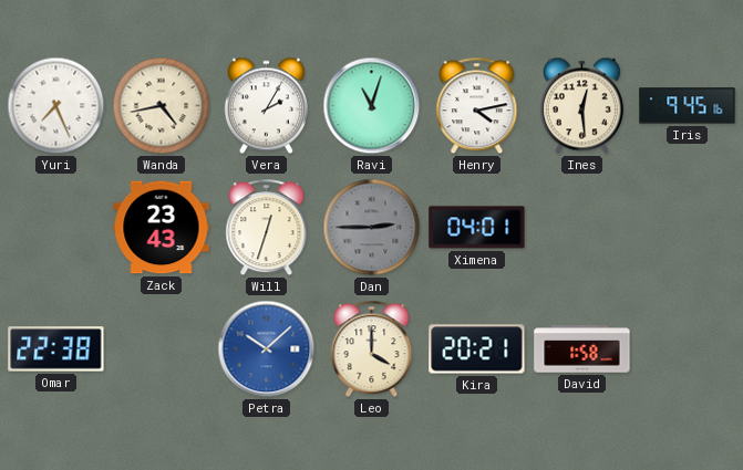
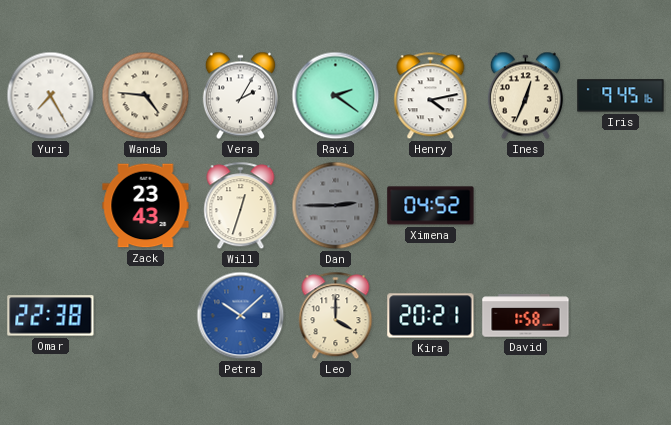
Yuri: 7:26 -> 7:25 (51, 96)
Wanda: 4:43 -> 4:46 (146, 96)
Ravi: 11:03 -> 2:21 (336, 96)
Ines: 12:29 -> 12:34 (525, 96)
Ximena: 04:01 -> 04:52 (431, 206)
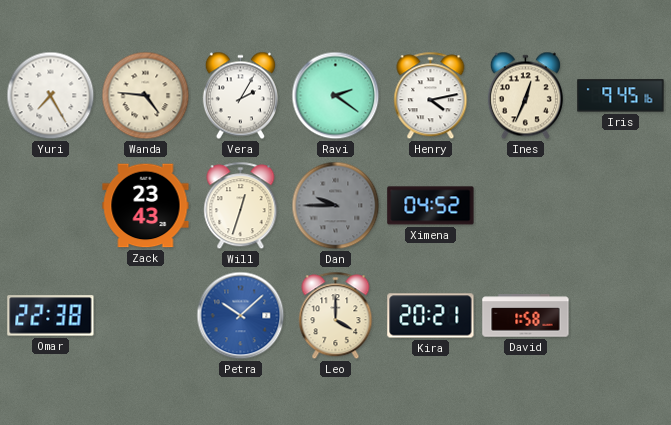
Dan: 2:45 -> 9:45 (336, 206)
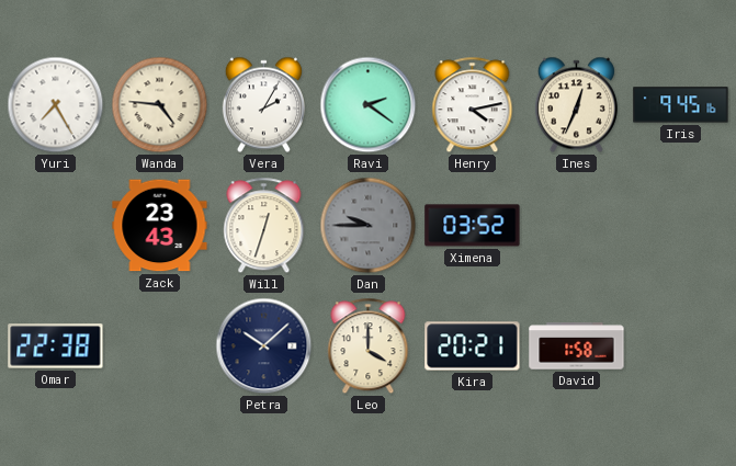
Ximena: 04:52 -> 03:52 (473, 226)
Petra dial: blue -> navy (264, 346)
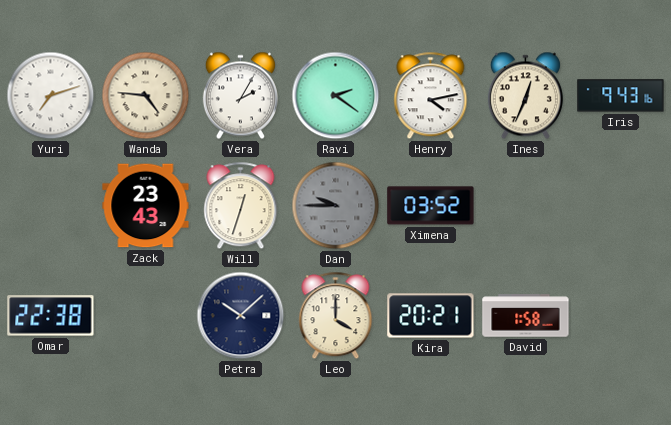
Yuri: 7:25 -> 7:12 (51, 96)
Iris: 9:45 -> 9:43 (621, 96)
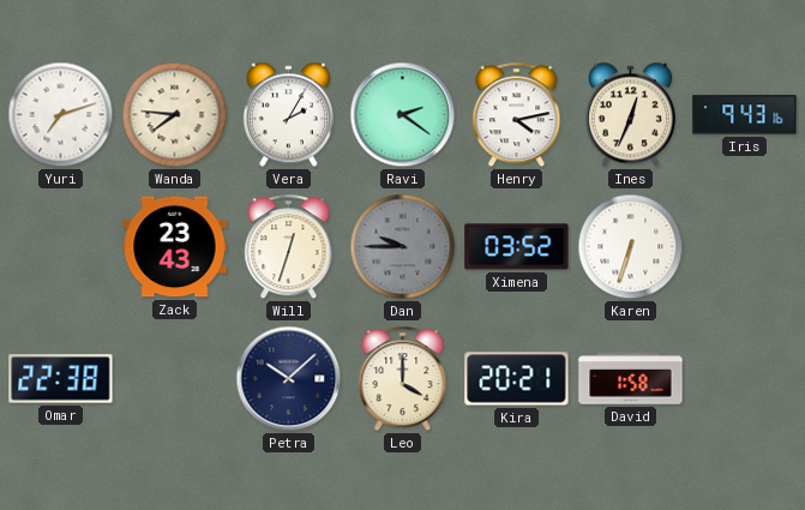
Wanda: 4:46 -> 7:46 (175, 115)
Karen: none -> 6:33 (631, 247)
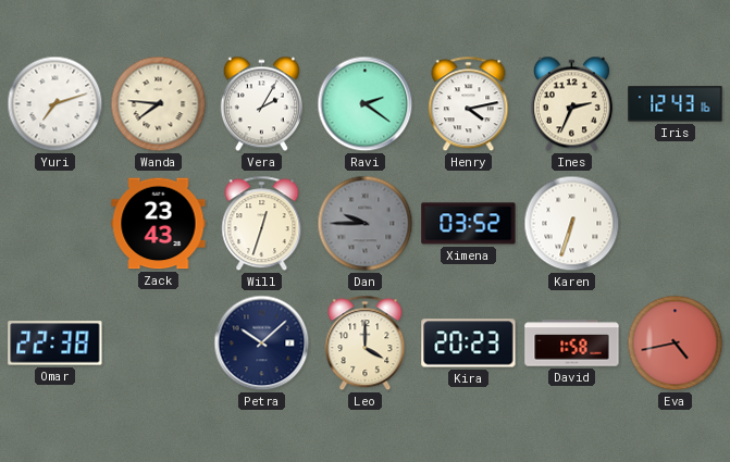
Ines: 12:34 -> 2:34 (571, 104)
Iris: 9:43 -> 12:43 (676, 104)
Kira: 20:21 -> 20:23 (469, 344)
Eva: none -> 4:43 (676, 344)
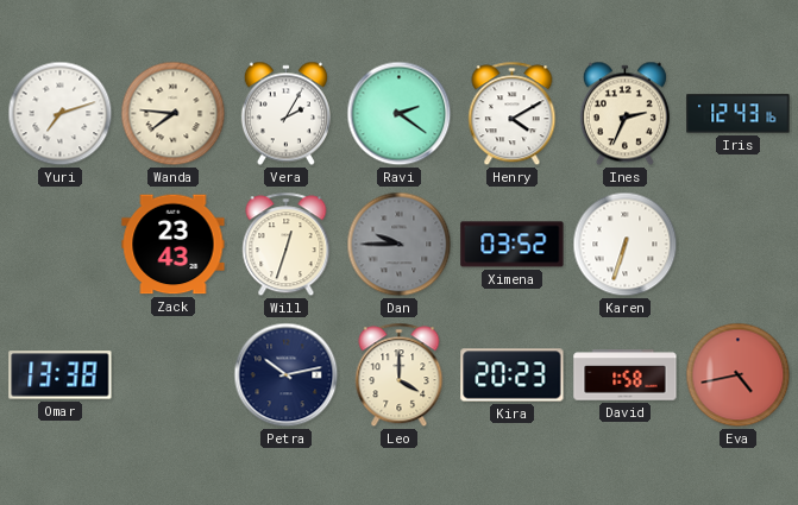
Henry: 4:13 -> 4:10 (513, 114)
Omar: 22:38 -> 13:38 (61, 375)
Petra: 10:08 -> 10:13 (287, 375)
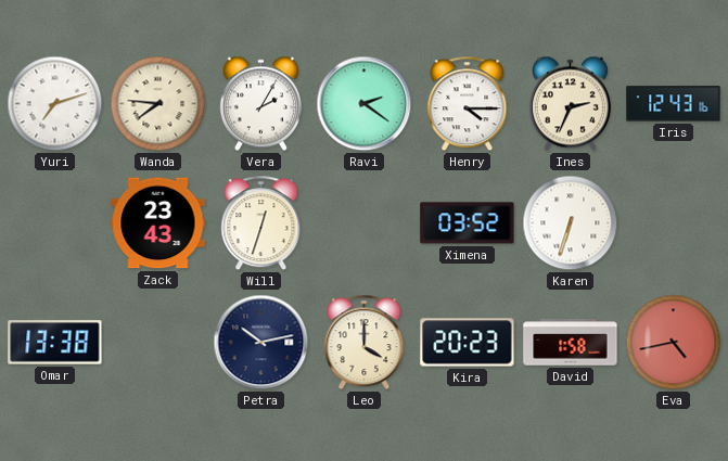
Henry: 4:10 -> 4:15 (468, 104)
Dan: 9:45 -> none (400, 245)
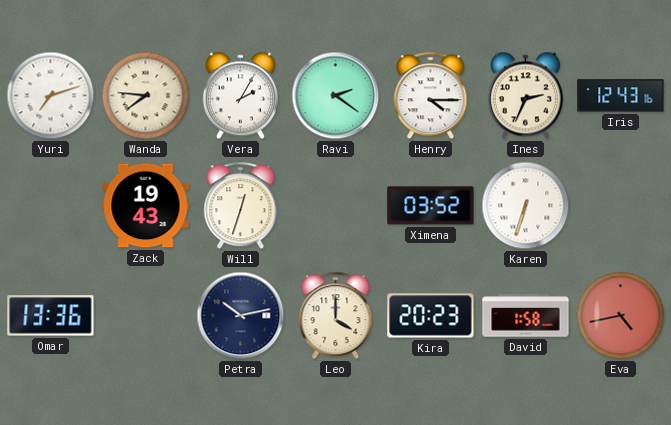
Zack: 23:43 -> 19:43 (146, 206)
Omar: 13:38 -> 13:36 (51, 316)
